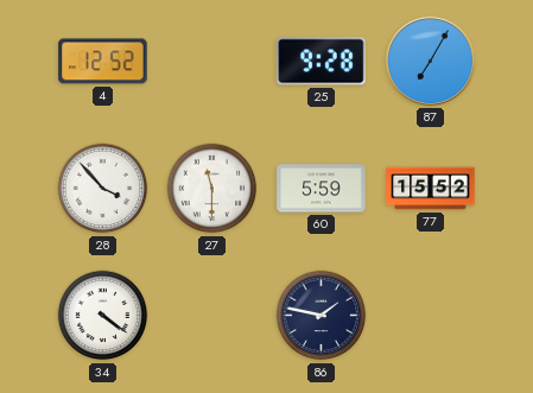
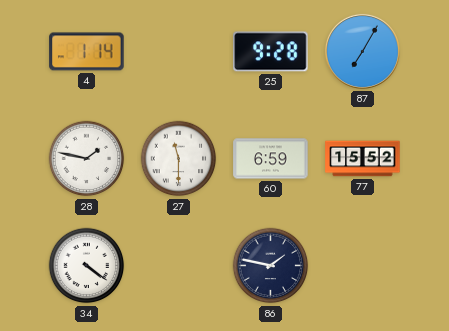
4: 12:52 -> 1:14 (87, 52)
28: 3:53 -> 1:47 (87, 159)
60: 5:59 -> 6:59 (271, 159)
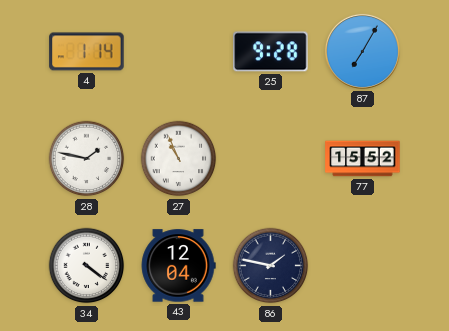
27: 11:30 -> 10:56 (179, 159)
60: 6:59 -> none (271, 159)
43: none -> 12:04 (178, 266)
